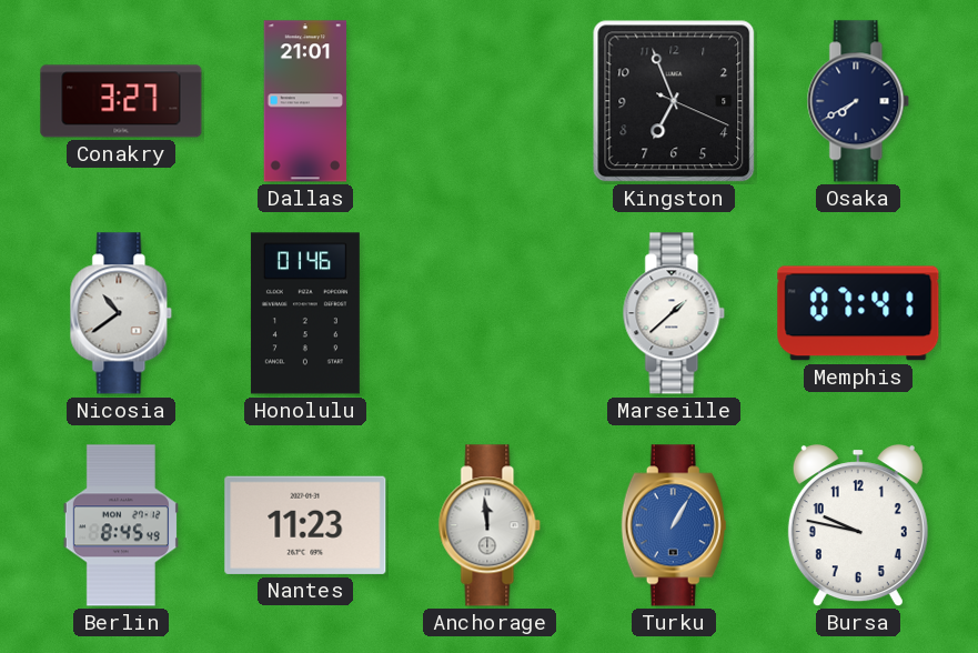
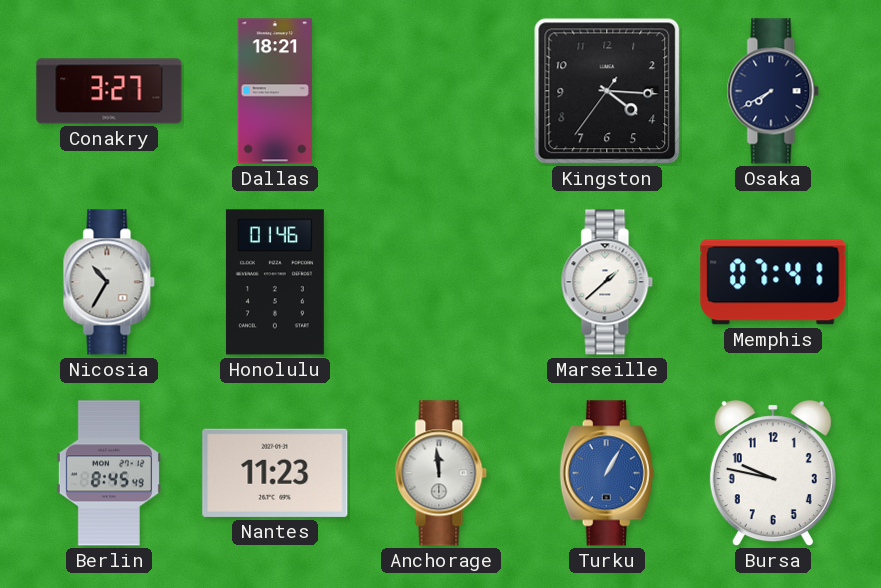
Dallas: 21:01 -> 18:21 (275, 91)
Kingston: 6:56 -> 4:15 (607, 91)
Nicosia: 10:39 -> 10:35 (109, 282)
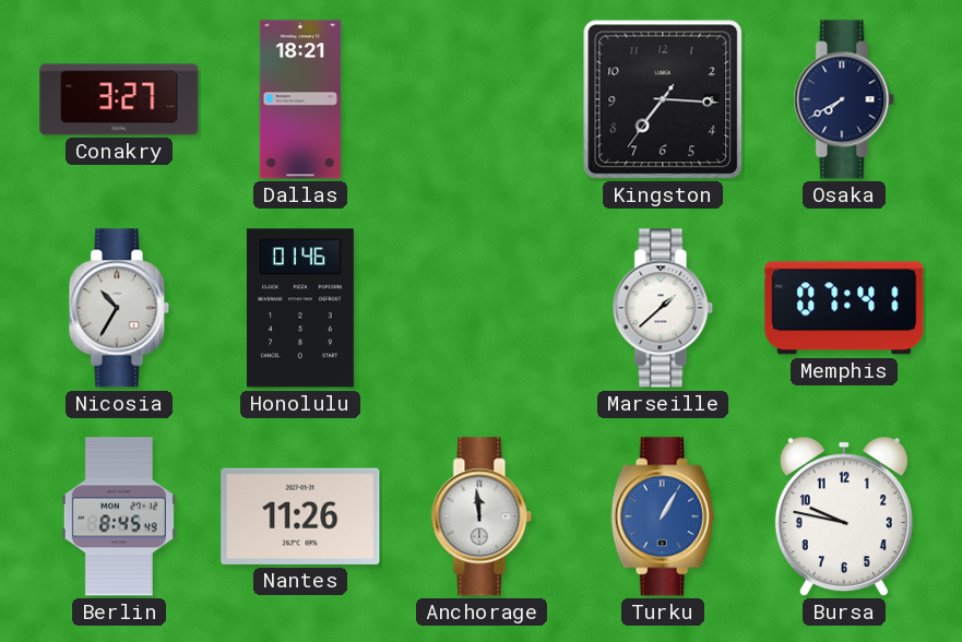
Kingston: 4:15 -> 7:15 (663, 99)
Nantes: 11:23 -> 11:26 (300, 516)
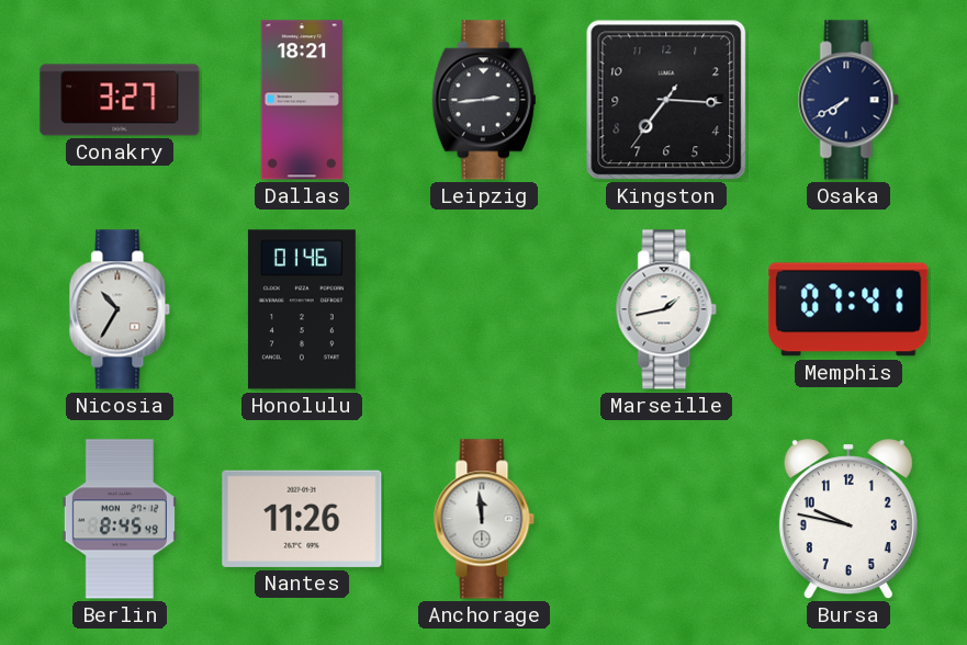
Leipzig: none -> 2:44 (484, 100)
Marseille: 1:38 -> 1:43 (666, 309)
Turku: 1:05 -> none (663, 516)
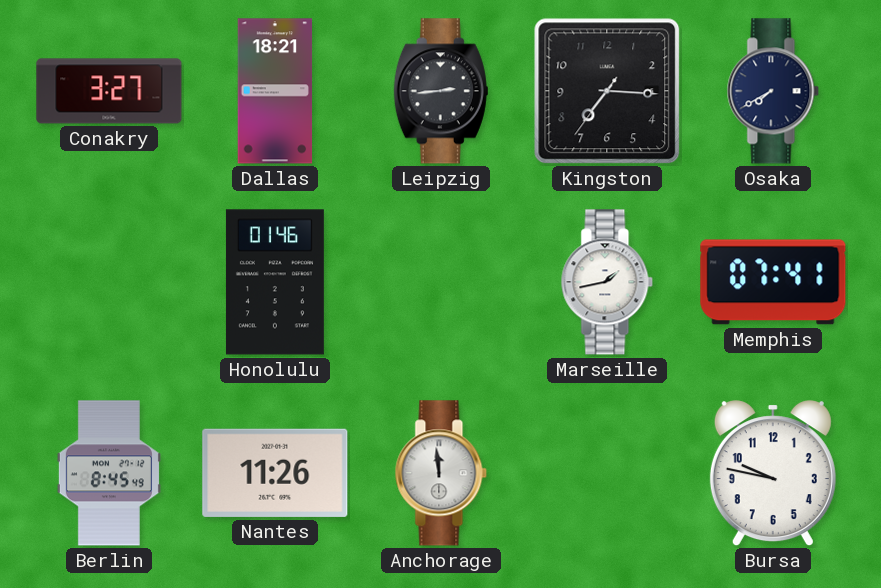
Nicosia: 10:35 -> none (120, 309)
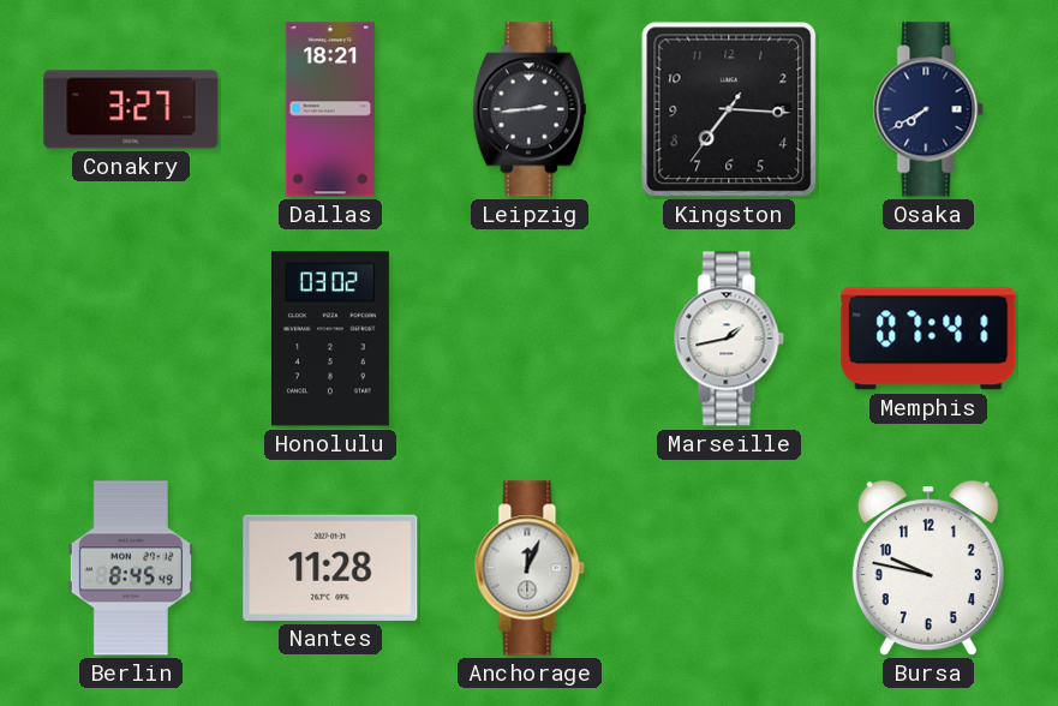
Honolulu: 01:46 -> 03:02 (330, 339)
Nantes: 11:26 -> 11:28 (330, 568)
Anchorage: 11:59 -> 12:04 (530, 568)
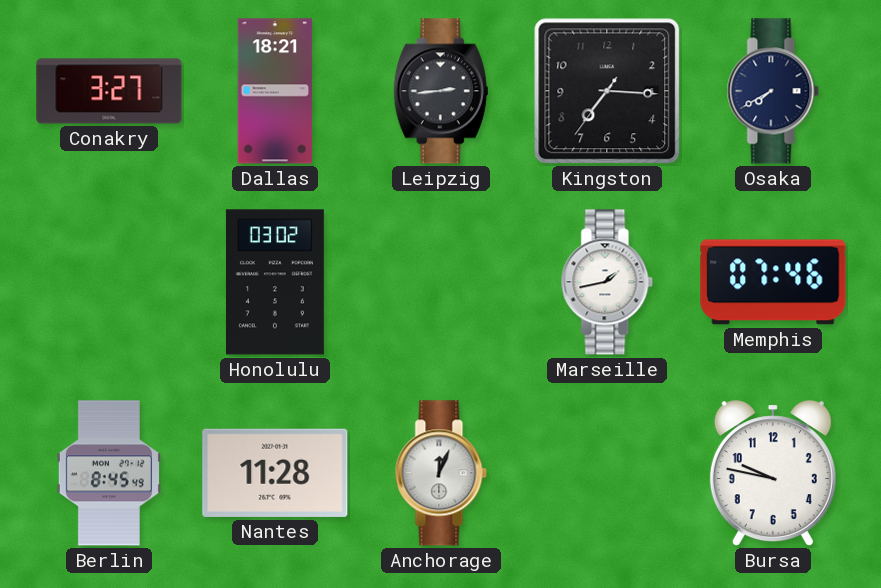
Memphis: 07:41 -> 07:46 (773, 282)
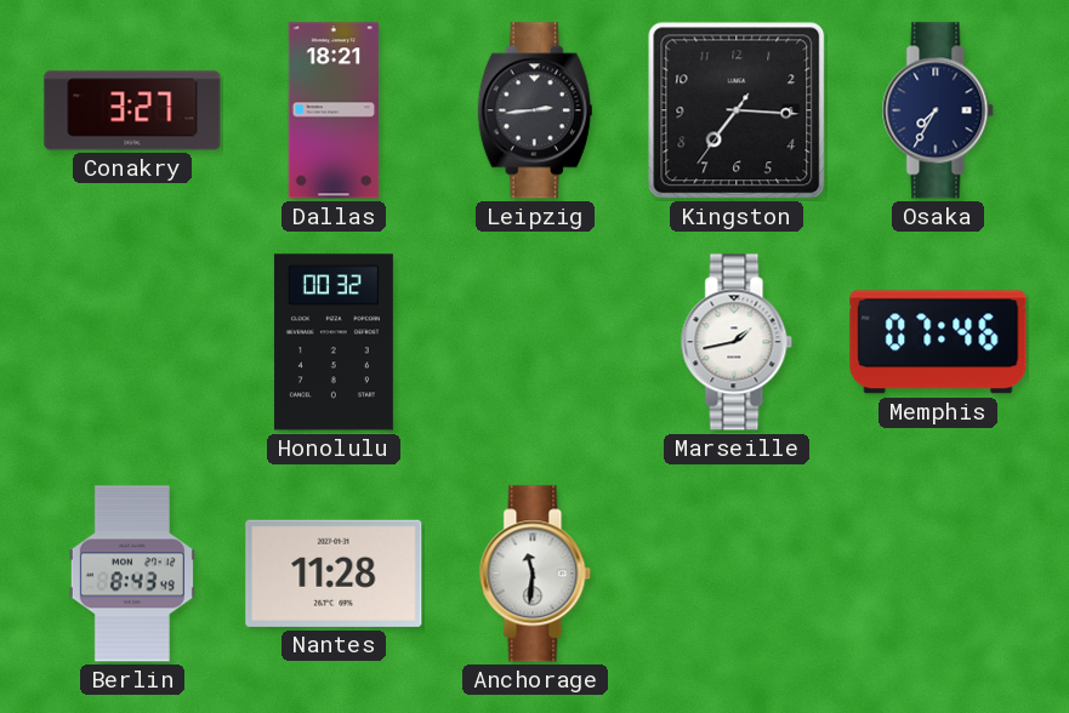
Osaka: 7:40 -> 7:35 (938, 110)
Honolulu: 03:02 -> 00:32 (334, 342)
Berlin: 8:45 -> 8:43 (132, 574)
Anchorage: 12:04 -> 11:31 (535, 574)
Bursa: 9:47 -> none (773, 474)
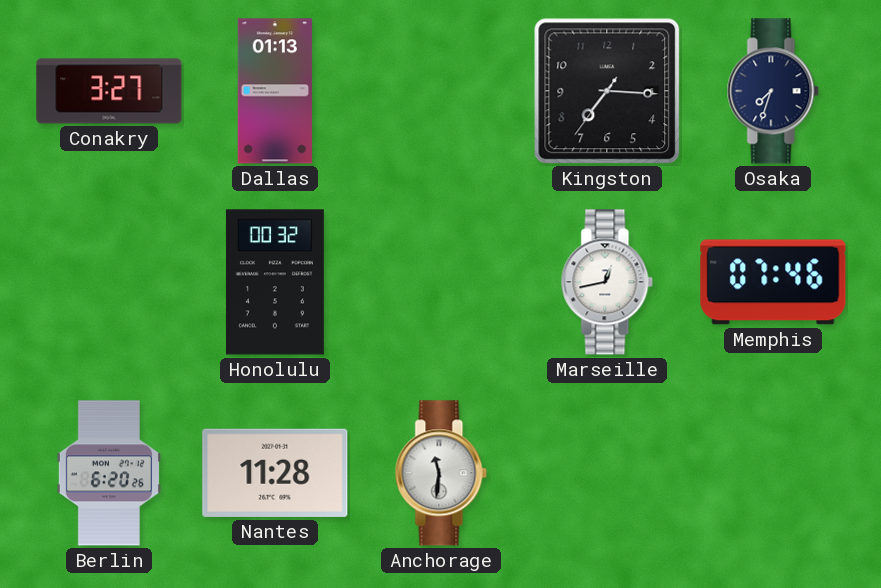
Dallas: 18:21 -> 01:13 (275, 91)
Leipzig: 2:44 -> none (535, 110)
Osaka: 7:35 -> 7:33 (773, 91)
Marseille: 1:43 -> 12:43 (607, 282)
Berlin: 8:43 -> 6:20 (109, 473)
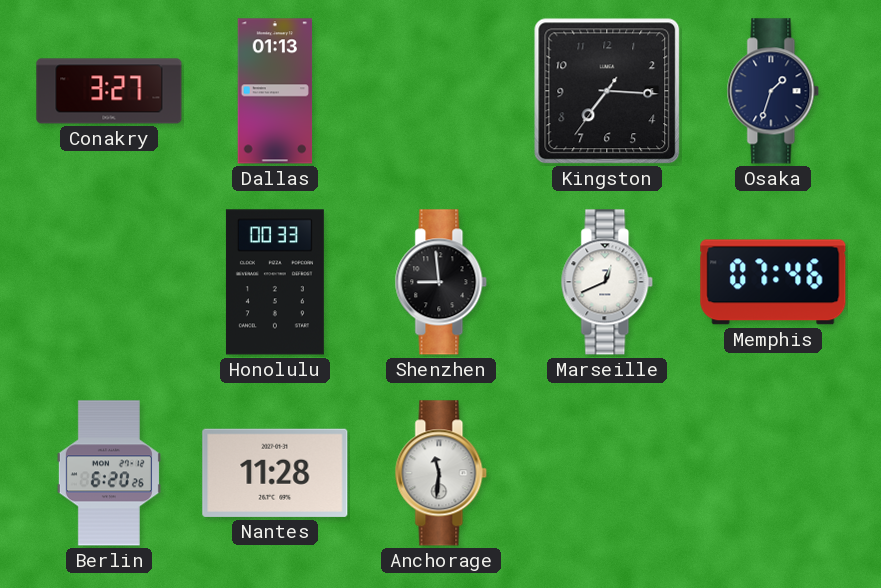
Osaka: 7:33 -> 1:33 (773, 91)
Honolulu: 00:32 -> 00:33 (275, 282)
Shenzhen: none -> 8:59 (441, 282)
Marseille: 12:43 -> 12:41 (607, 282)
